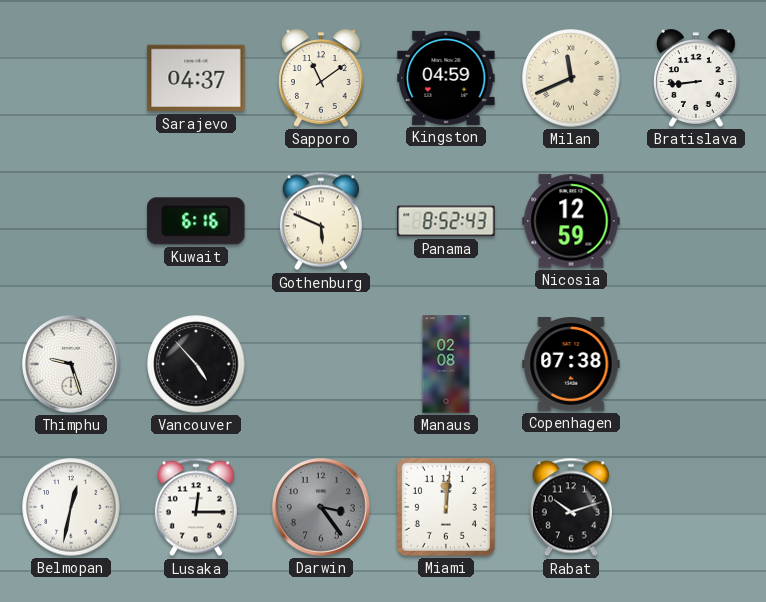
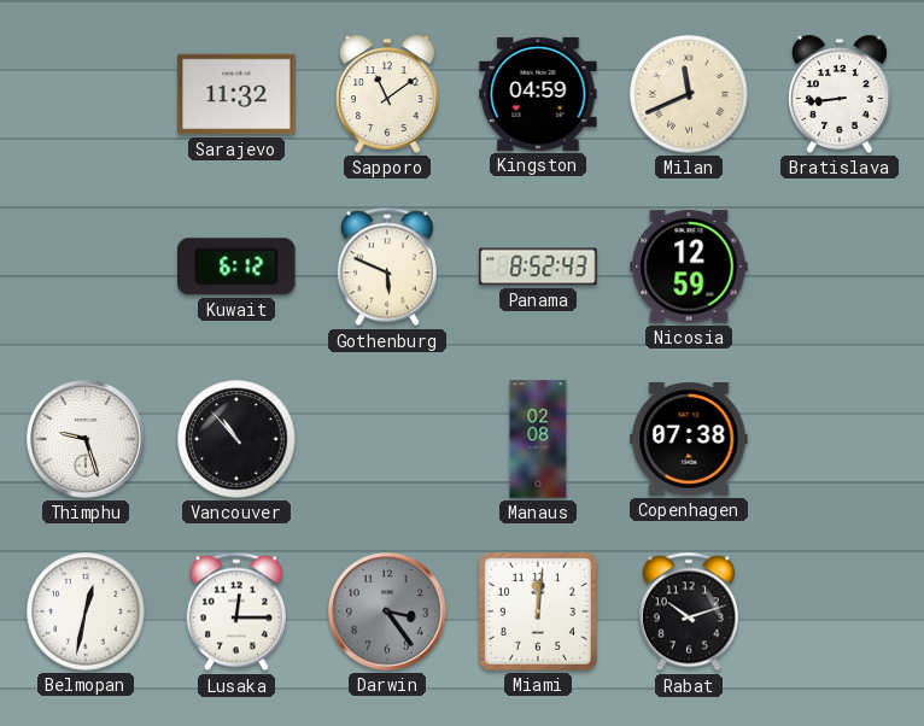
Sarajevo: 04:37 -> 11:32 (236, 94)
Kuwait: 6:16 -> 6:12 (236, 267)
Vancouver: 4:53 -> 10:53 (236, 439)
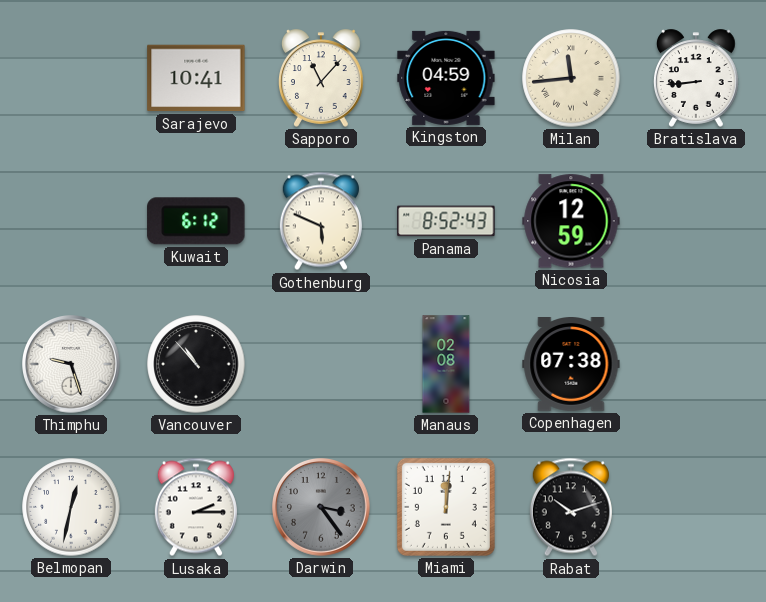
Sarajevo: 11:32 -> 10:41 (196, 78)
Sapporo: 11:09 -> 11:07 (322, 78)
Milan: 11:41 -> 11:44 (571, 78)
Lusaka: 12:15 -> 2:15 (196, 507)
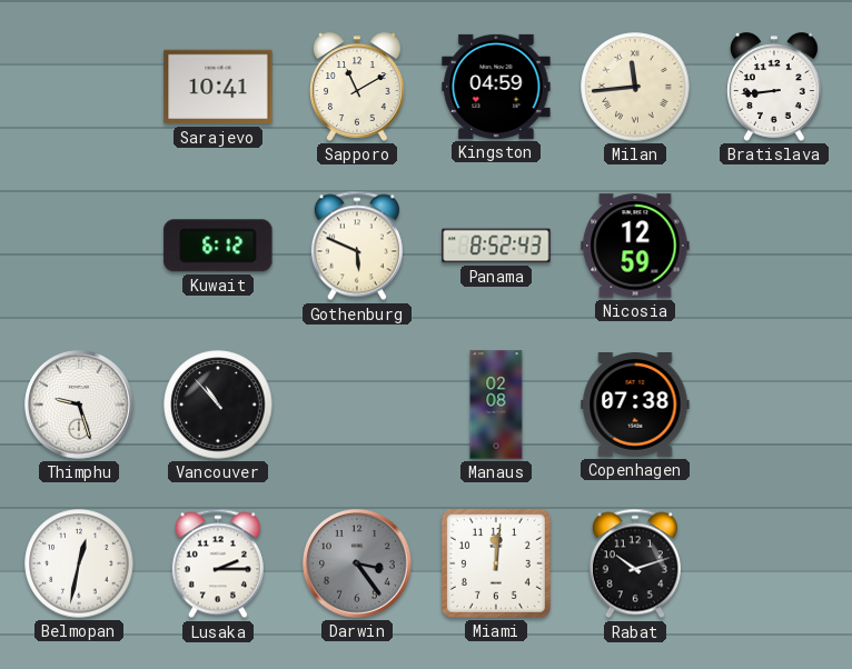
Sapporo: 11:07 -> 11:10 (358, 87)
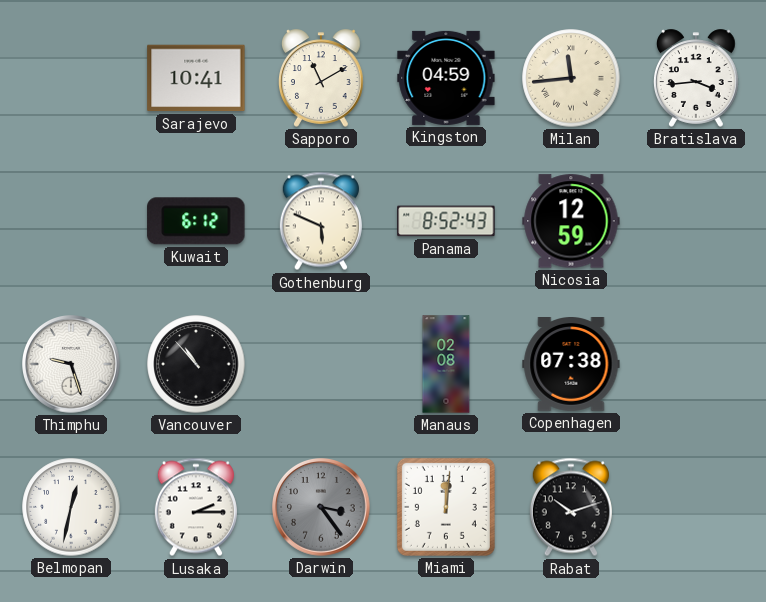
Bratislava: 8:44 -> 3:44 (697, 78)
